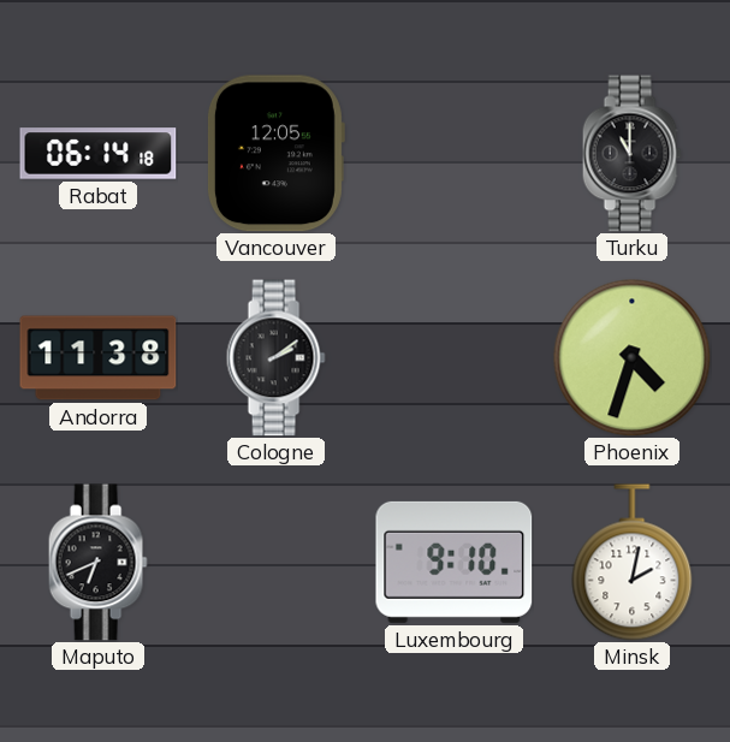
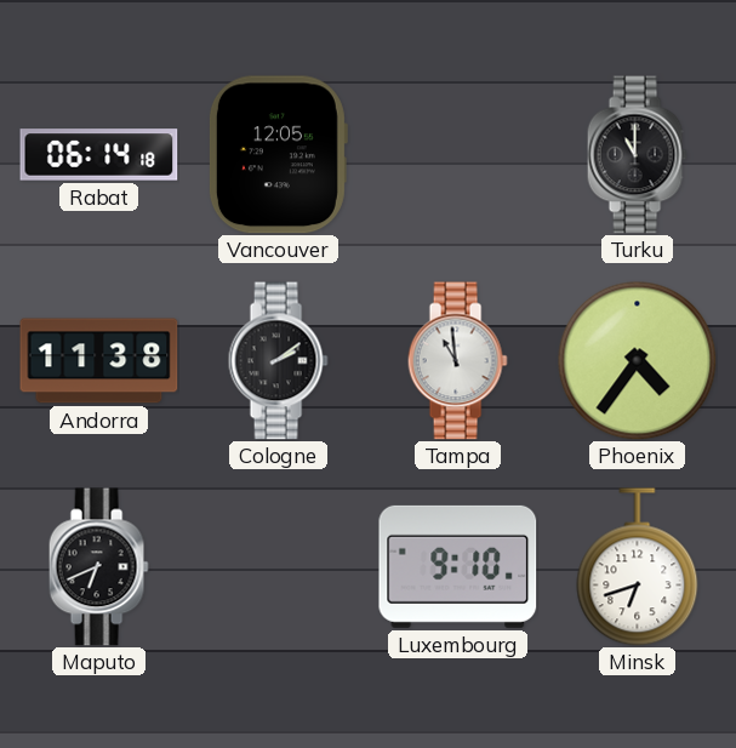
Tampa: none -> 10:59 (457, 361)
Phoenix: 4:33 -> 4:36 (638, 361)
Minsk: 2:02 -> 6:42 (638, 567)
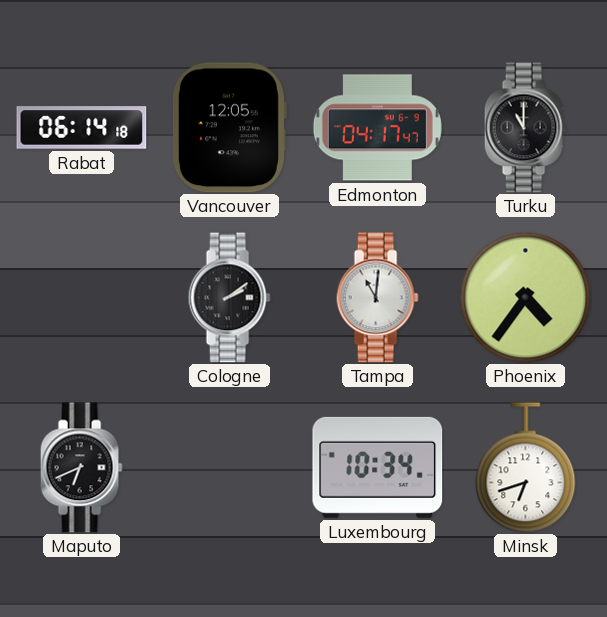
Edmonton: none -> 04:17 (377, 128)
Andorra: 11:38 -> none (99, 361)
Tampa: 10:59 -> 11:01 (377, 298)
Luxembourg: 9:10 -> 10:34 (378, 467)
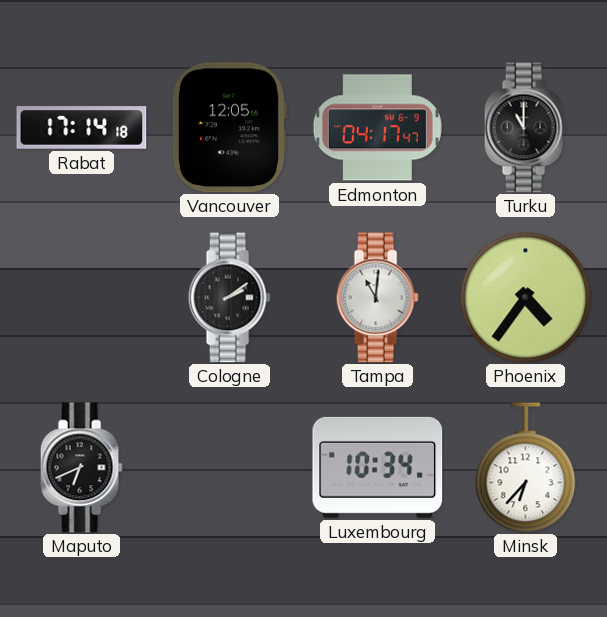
Rabat: 06:14 -> 17:14 (82, 128)
Minsk: 6:42 -> 6:37 (526, 468)
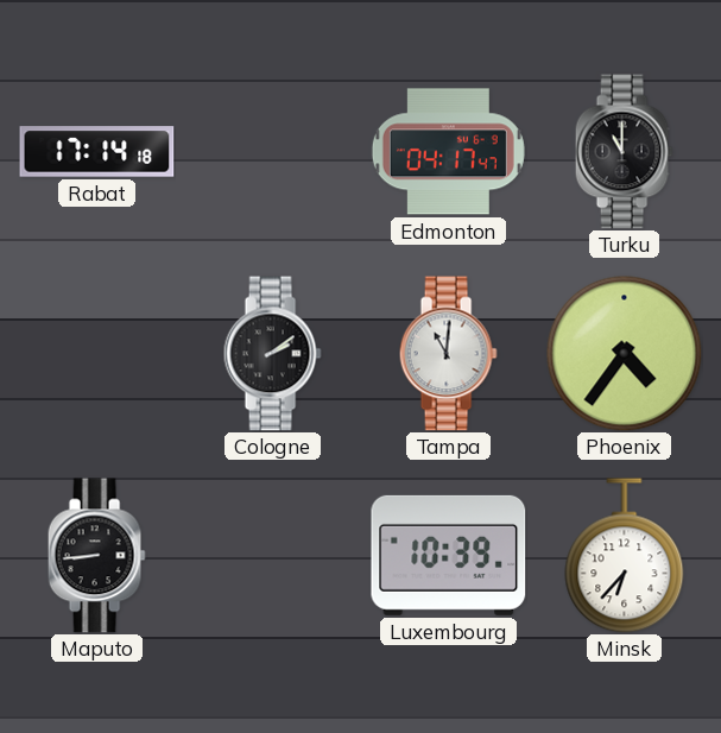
Vancouver: 12:05 -> none (229, 128)
Maputo: 6:41 -> 8:44 (96, 556)
Luxembourg: 10:34 -> 10:39 (449, 555)
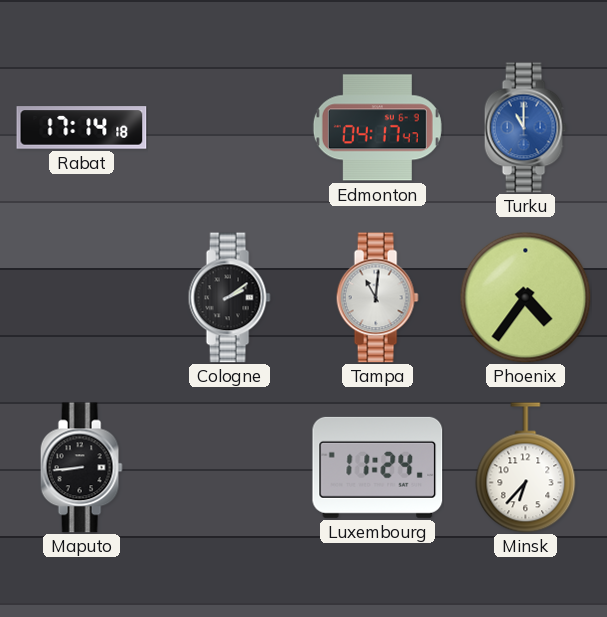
Turku dial: black -> blue (525, 128)
Luxembourg: 10:39 -> 11:24 (378, 467)
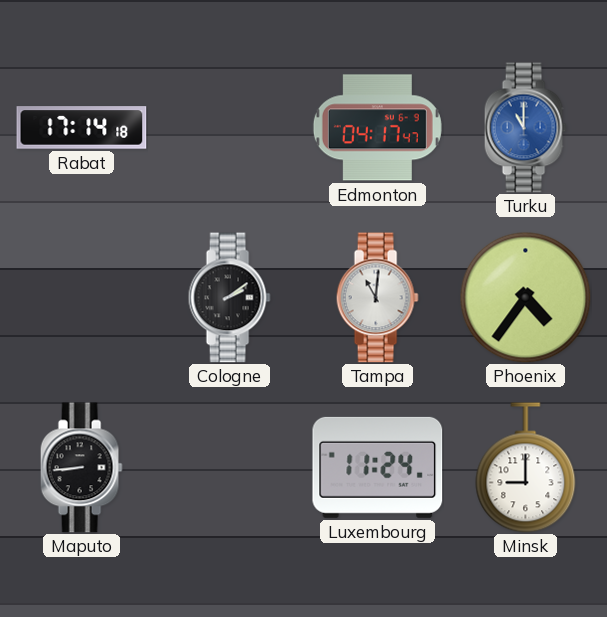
Minsk: 6:37 -> 9:00 (526, 468)
